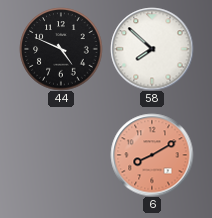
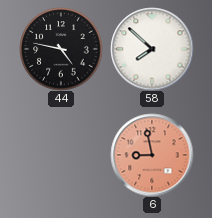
44: 4:49 -> 4:47 (61, 49)
6: 8:10 -> 8:58 (152, 155)
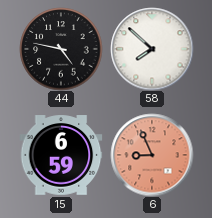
15: none -> 6:59 (61, 155)
6: 8:58 -> 8:56 (152, 155)
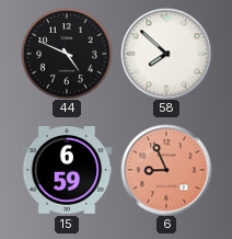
44: 4:47 -> 4:49 (67, 54)
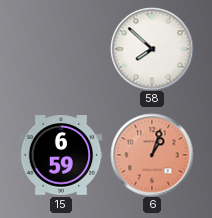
44: 4:49 -> none (67, 54)
6: 8:56 -> 1:03 (152, 155)
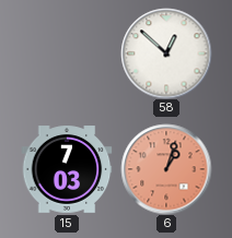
58: 7:52 -> 12:52 (166, 53)
15: 6:59 -> 7:03 (67, 169)
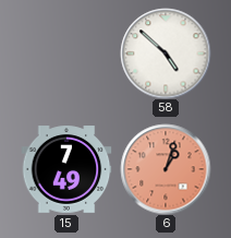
58: 12:52 -> 4:52 (166, 53)
15: 7:03 -> 7:49 (66, 169)
